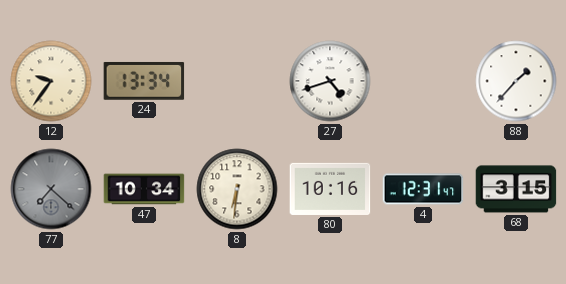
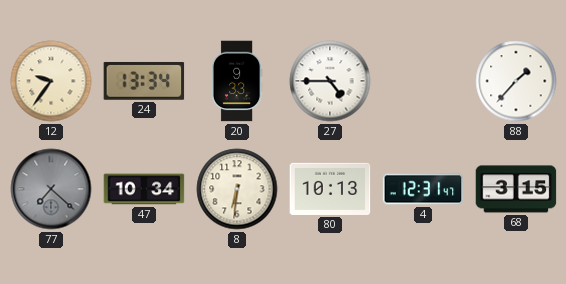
20: none -> 9:33 (237, 81)
27: 4:42 -> 4:45 (330, 81)
80: 10:16 -> 10:13 (330, 189)
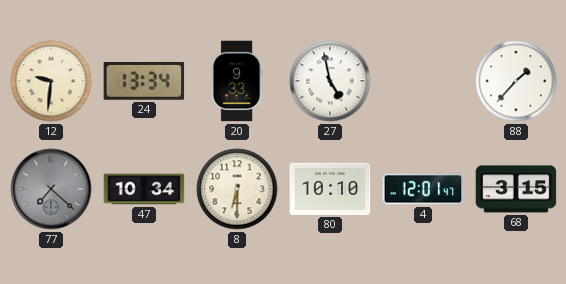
12: 9:36 -> 9:31 (51, 81)
27: 4:45 -> 4:58 (330, 81)
8: 6:31 -> 6:30 (237, 189)
80: 10:13 -> 10:10 (330, 189)
4: 12:31 -> 12:01 (423, 189)
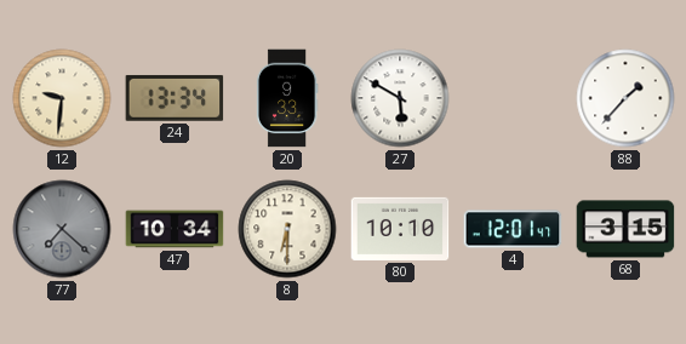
27: 4:58 -> 5:50 (400, 98)
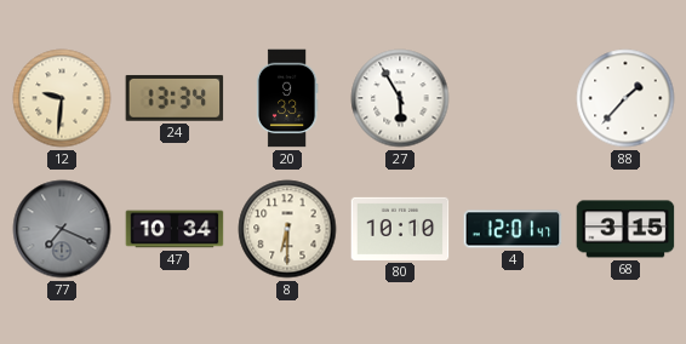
27: 5:50 -> 5:55 (400, 98)
77: 7:22 -> 7:19 (62, 229)
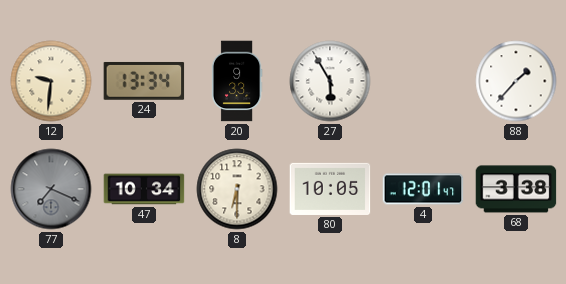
80: 10:10 -> 10:05 (330, 189)
68: 3:15 -> 3:38 (516, 189)
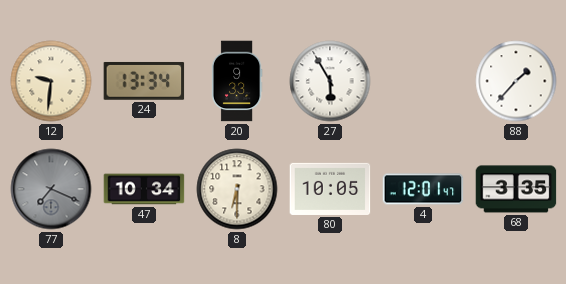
68: 3:38 -> 3:35 (516, 189)
